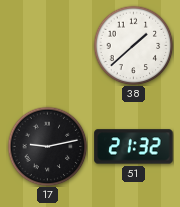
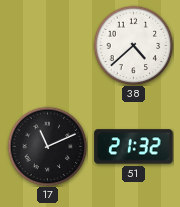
38: 1:38 -> 4:38 (133, 45)
17: 9:13 -> 11:11 (47, 146)
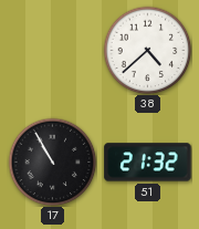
17: 11:11 -> 10:55 (52, 162)
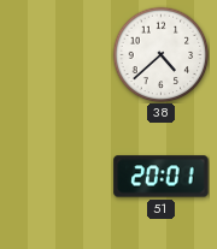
17: 10:55 -> none (52, 162)
51: 21:32 -> 20:01 (162, 177)
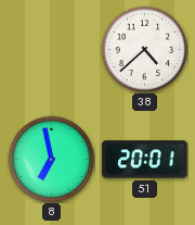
8: none -> 6:58 (51, 159)
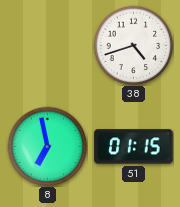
38: 4:38 -> 4:42 (133, 45)
51: 20:01 -> 01:15 (134, 147)
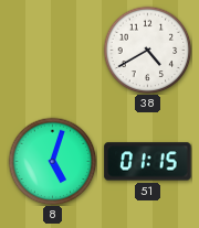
38: 4:42 -> 4:40 (147, 50)
8: 6:58 -> 5:03 (52, 161)
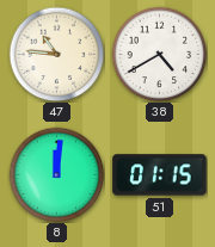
47: none -> 10:46 (56, 54)
8: 5:03 -> 12:01 (56, 174)
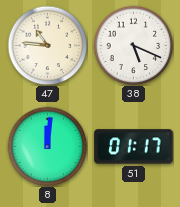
38: 4:40 -> 5:19 (133, 45)
51: 01:15 -> 01:17 (134, 147)
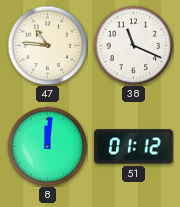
38: 5:19 -> 11:19 (133, 45)
51: 01:17 -> 01:12 (134, 147)
